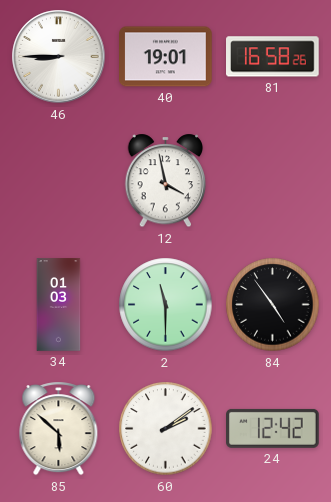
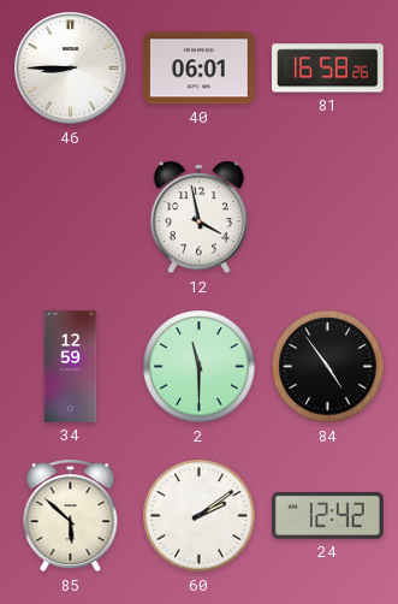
40: 19:01 -> 06:01 (200, 69)
34: 01:03 -> 12:59 (71, 367)
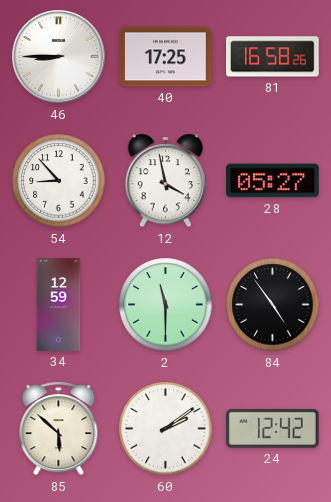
40: 06:01 -> 17:25 (166, 57)
54: none -> 8:53 (59, 181)
28: none -> 05:27 (273, 181)
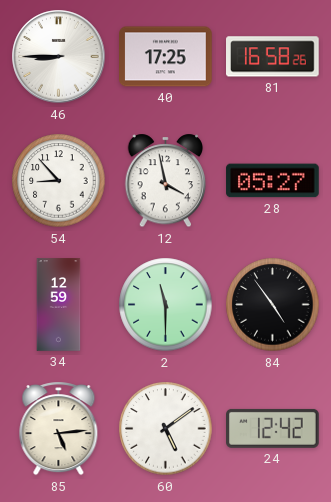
85: 5:52 -> 5:14 (59, 429)
60: 2:09 -> 5:09 (166, 429)
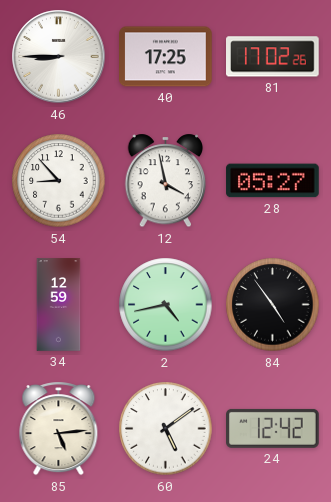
81: 16:58 -> 17:02 (273, 57)
2: 11:30 -> 4:43 (166, 305)
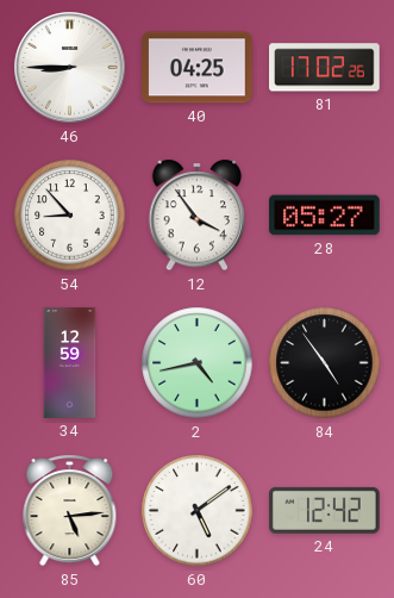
40: 17:25 -> 04:25 (198, 68)
12: 3:58 -> 3:54 (198, 216)
